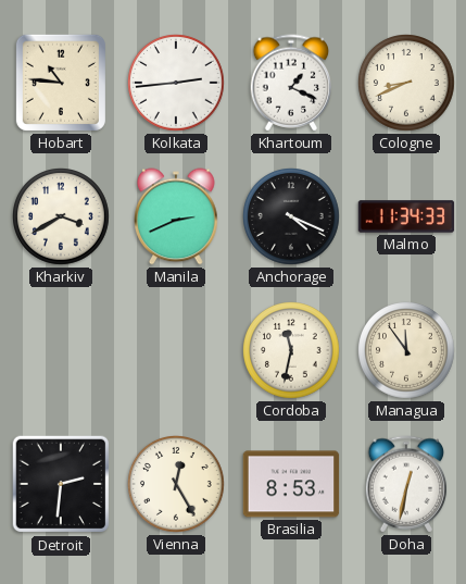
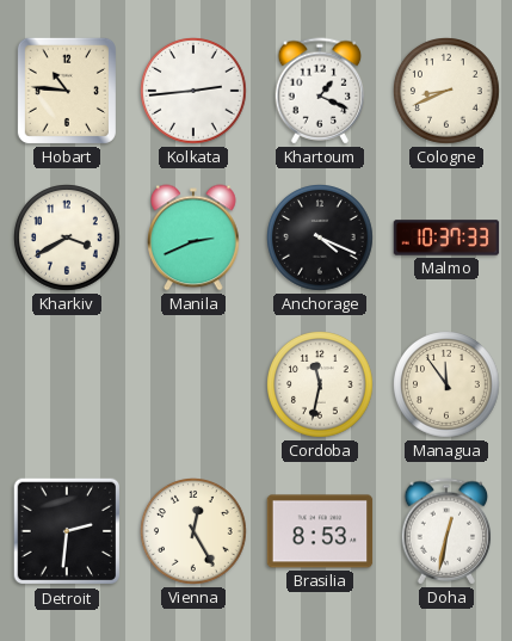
Malmo: 11:34 -> 10:37 (446, 238)
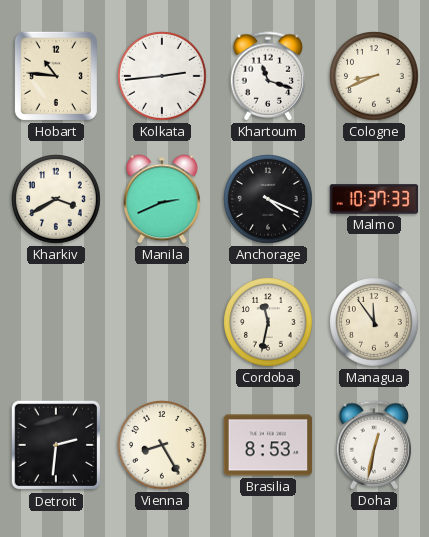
Khartoum: 1:19 -> 11:18 (268, 76)
Vienna: 12:25 -> 8:25 (163, 446)
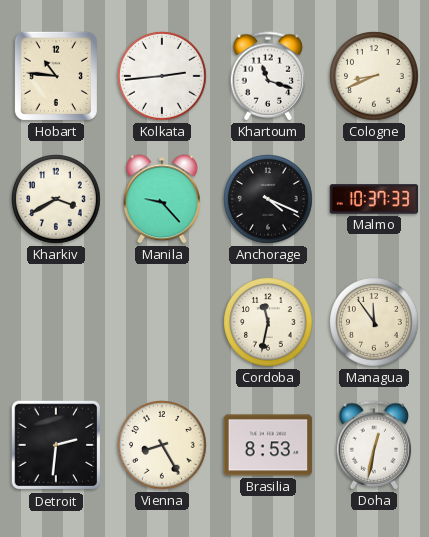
Manila: 2:41 -> 9:23 (163, 199)
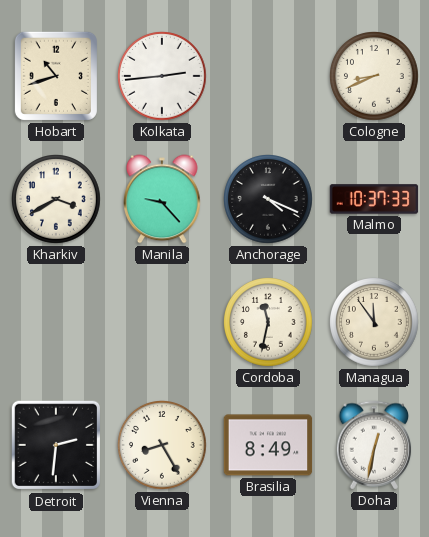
Hobart: 10:46 -> 10:42 (56, 76)
Khartoum: 11:18 -> none (268, 76)
Brasilia: 8:53 -> 8:49 (268, 445)
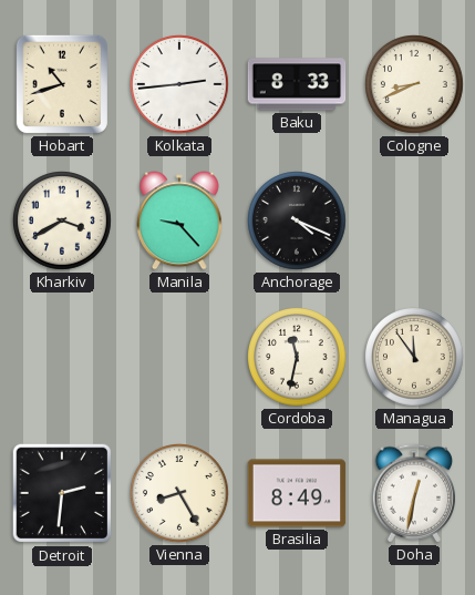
Baku: none -> 8:33 (297, 84)
Malmo: 10:37 -> none (374, 199)
